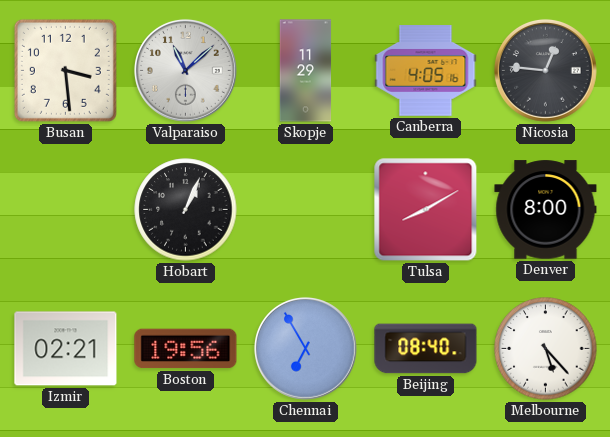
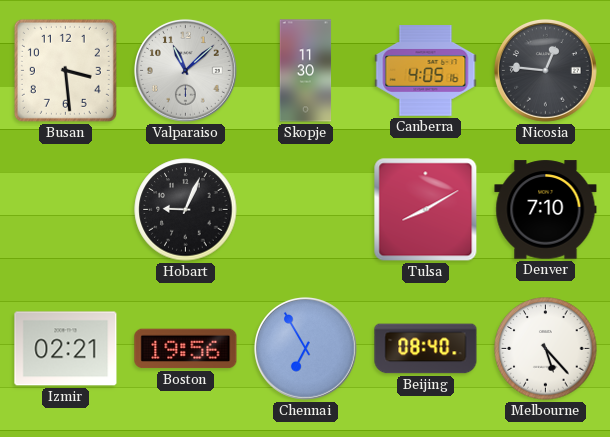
Skopje: 11:29 -> 11:30 (306, 71)
Hobart: 1:04 -> 9:04 (186, 210)
Denver: 8:00 -> 7:10 (546, 210)
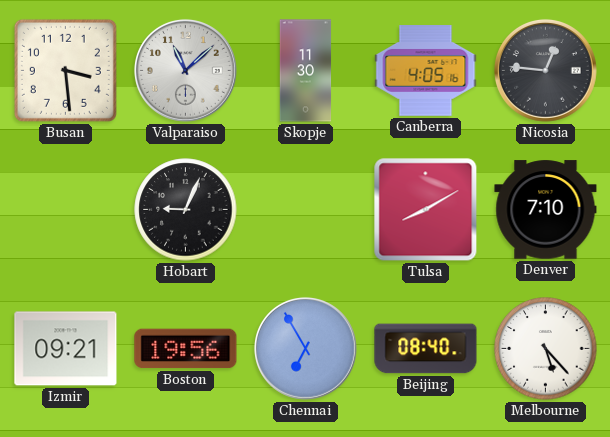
Izmir: 02:21 -> 09:21 (66, 349)
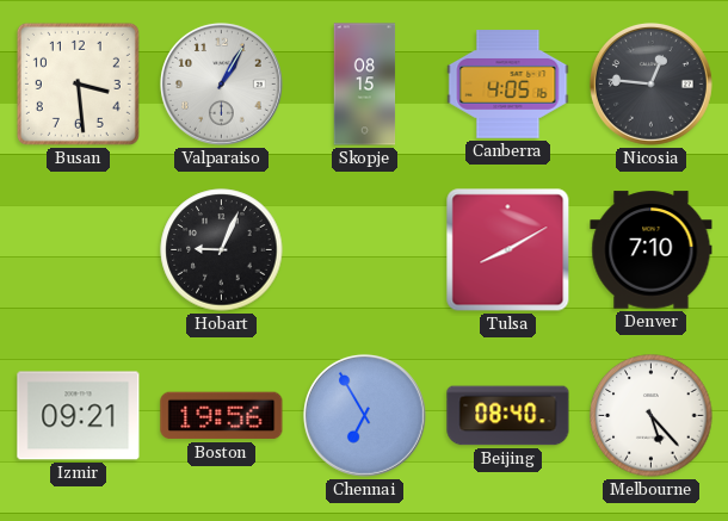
Valparaiso: 11:08 -> 1:05 (222, 83)
Skopje: 11:30 -> 08:15 (365, 85)
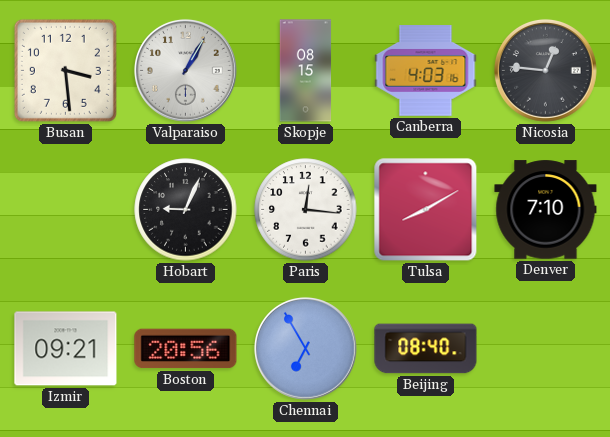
Canberra: 4:05 -> 4:03 (426, 71)
Paris: none -> 12:16 (306, 210)
Boston: 19:56 -> 20:56 (186, 349)
Melbourne: 5:23 -> none (652, 416)
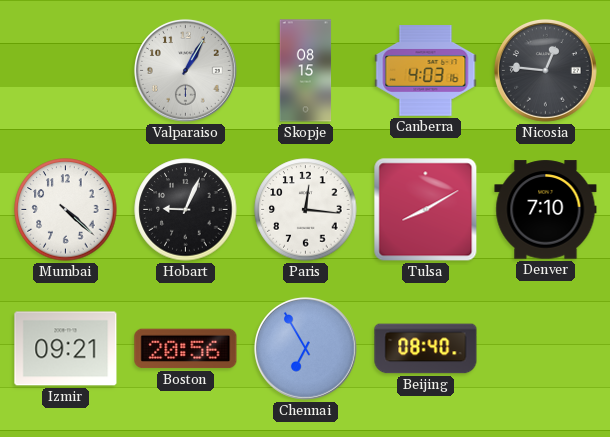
Busan: 3:29 -> none (65, 70)
Mumbai: none -> 4:22 (66, 210)
